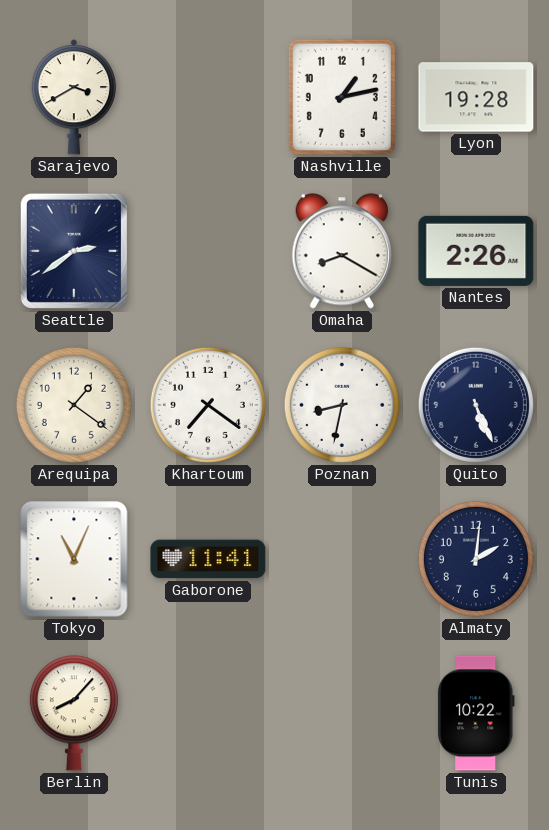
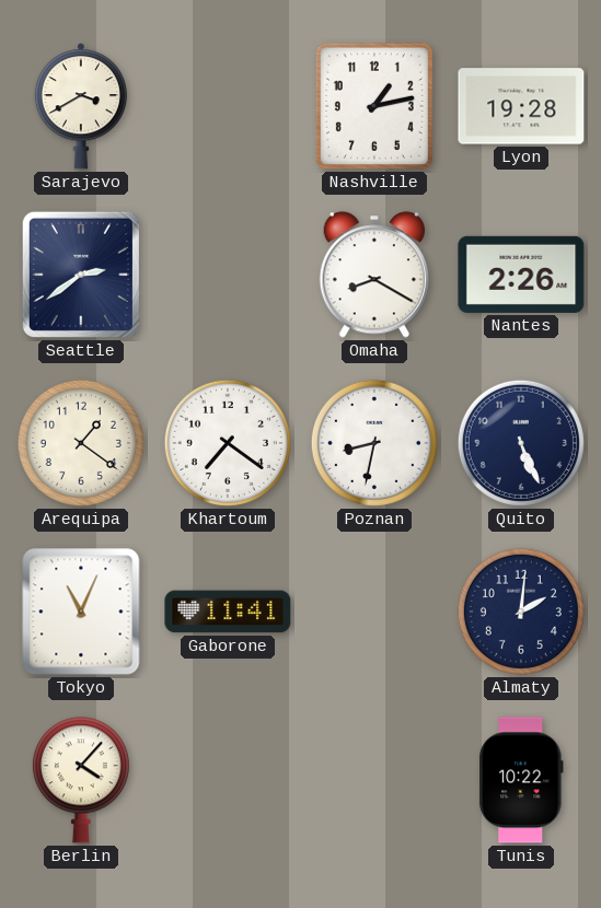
Berlin: 8:07 -> 4:07 (81, 780)
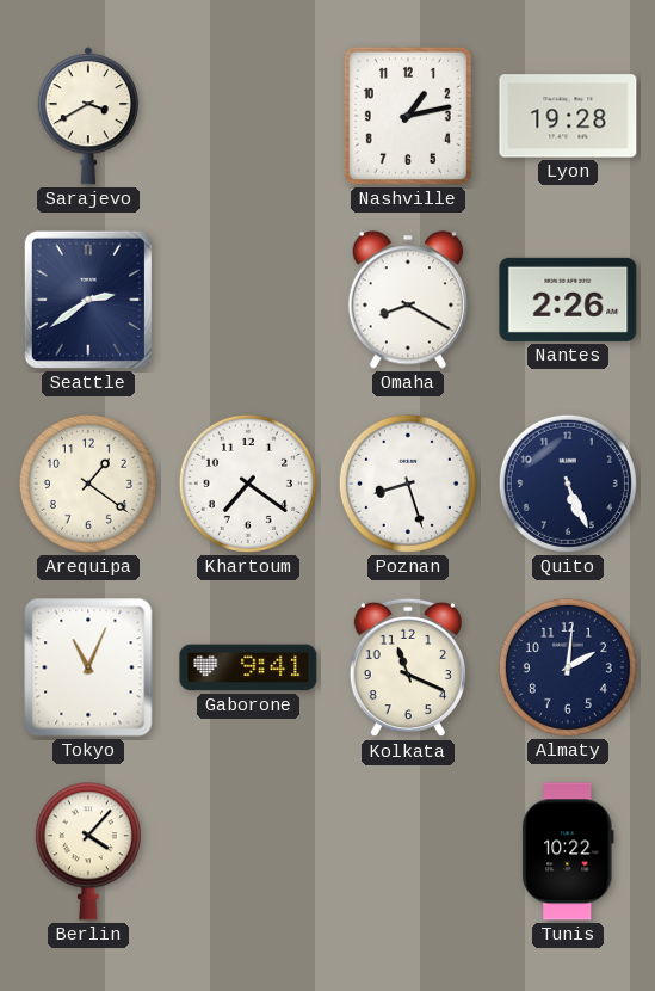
Poznan: 8:32 -> 8:27 (408, 484)
Gaborone: 11:41 -> 9:41 (248, 667)
Kolkata: none -> 11:19 (408, 667)
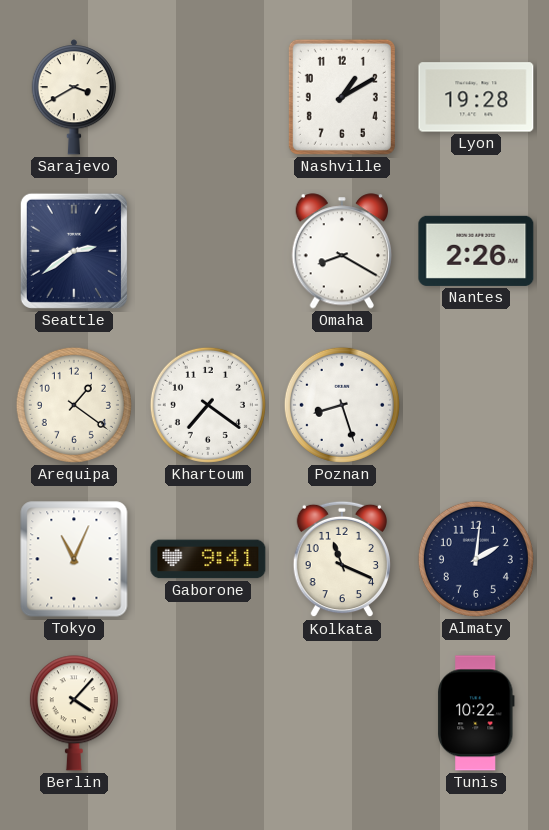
Nashville: 1:13 -> 1:10 (342, 97)
Quito: 5:26 -> none (568, 484)
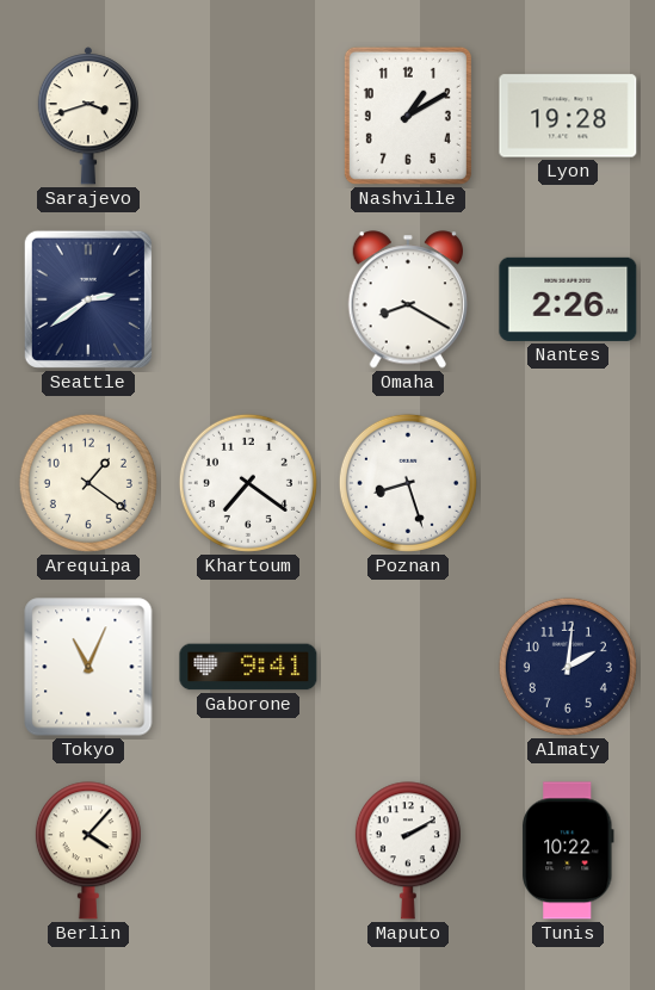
Sarajevo: 3:40 -> 3:42 (88, 116)
Kolkata: 11:19 -> none (342, 559)
Maputo: none -> 2:10 (408, 850)
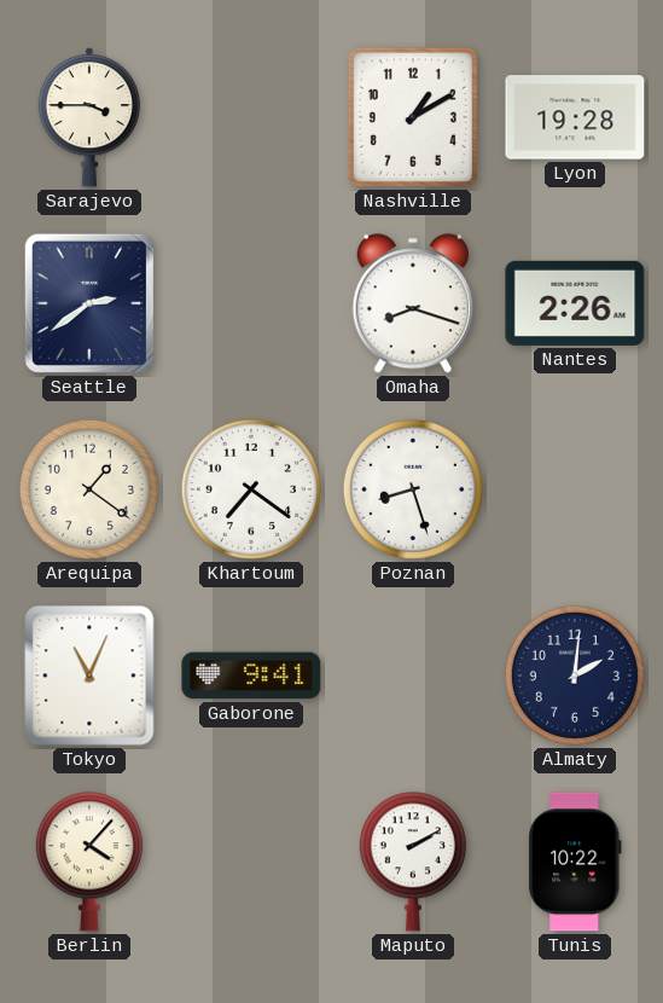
Sarajevo: 3:42 -> 3:45 (89, 117)
Omaha: 8:20 -> 8:18 (412, 303)
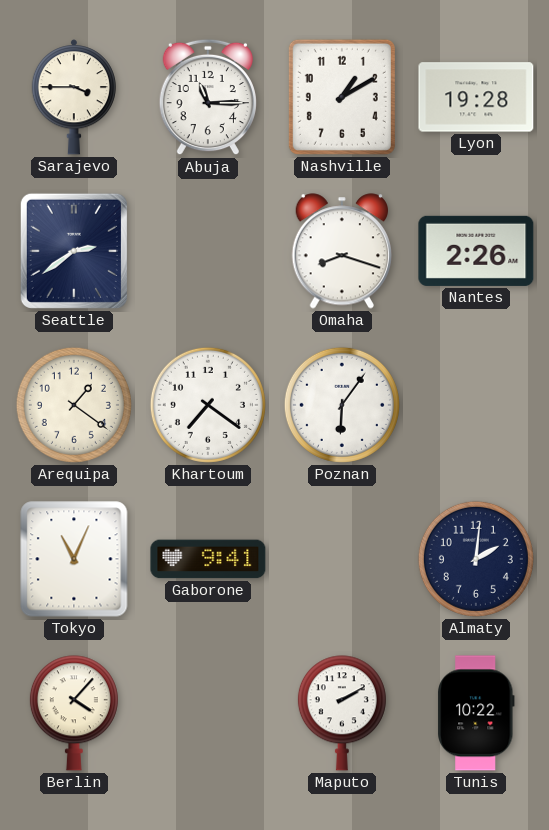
Abuja: none -> 11:15 (208, 97)
Poznan: 8:27 -> 6:06 (342, 405)
